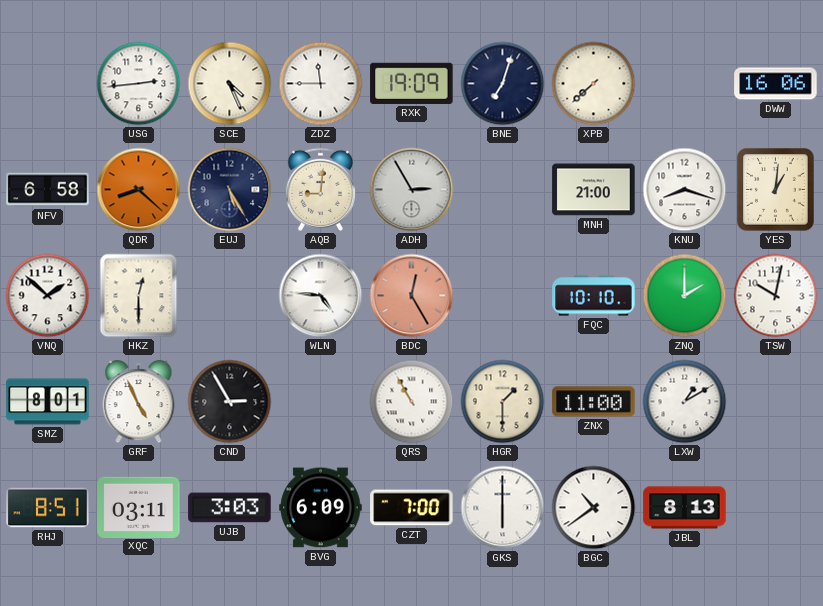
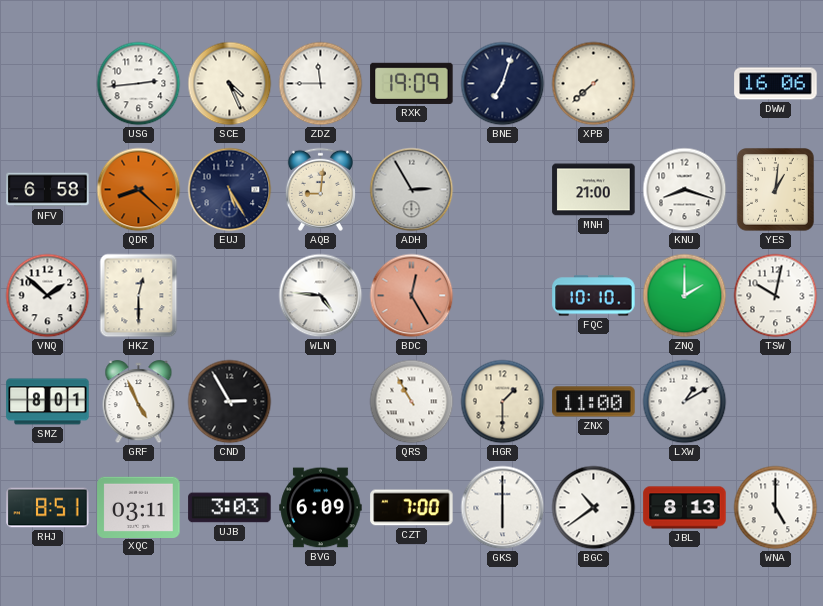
WNA: none -> 5:00 (776, 508)
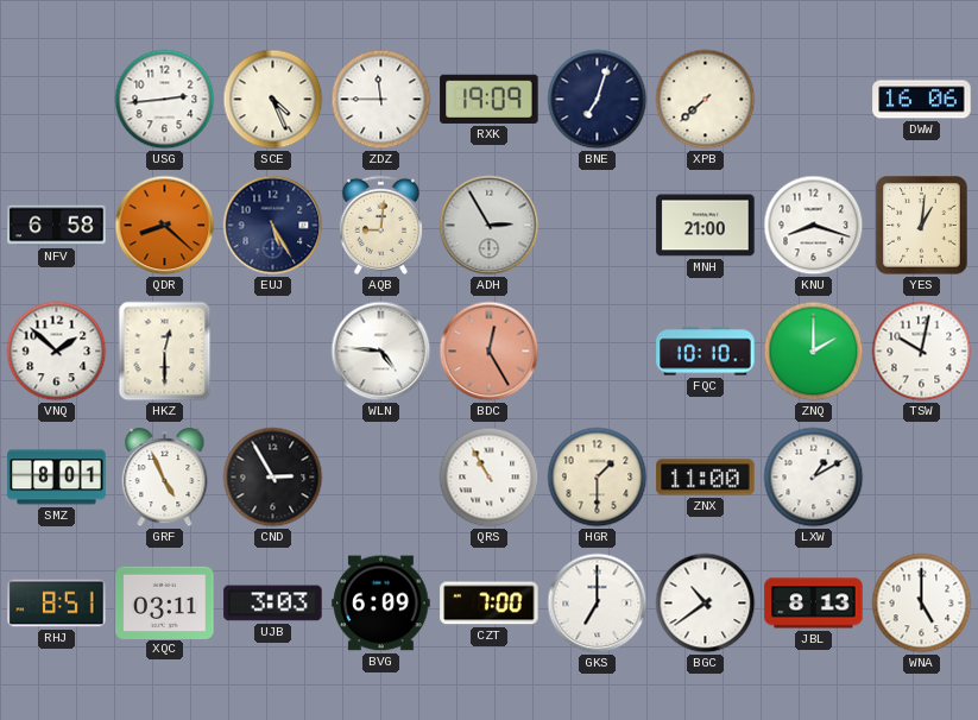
GKS: 6:00 -> 7:00 (598, 604)
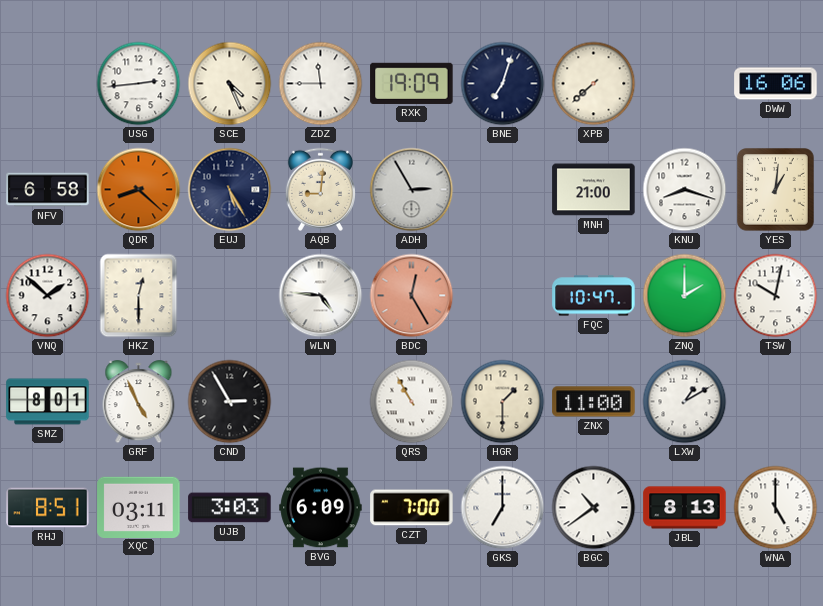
FQC: 10:10 -> 10:47 (594, 296)
